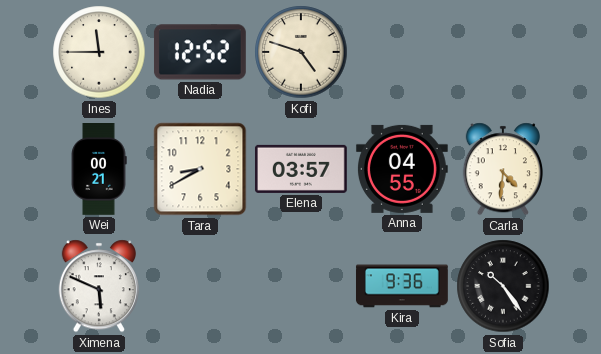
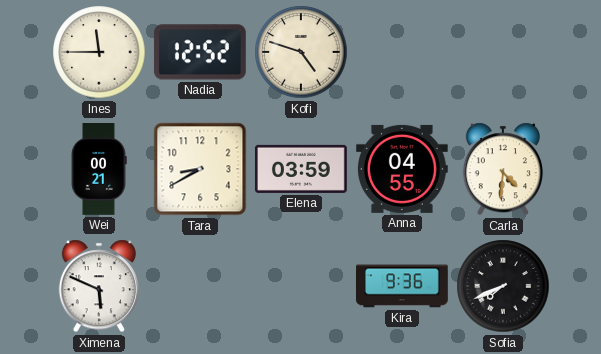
Elena: 03:57 -> 03:59 (301, 169)
Sofia: 10:24 -> 7:41 (503, 286)
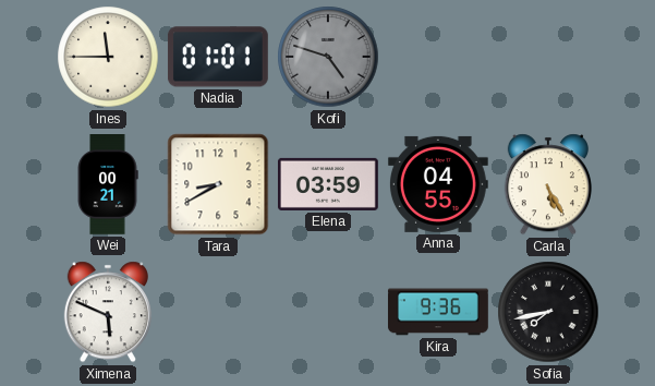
Nadia: 12:52 -> 01:01 (218, 57)
Kofi dial: cream -> grey (328, 57)
Carla: 4:31 -> 5:25 (548, 184)
Sofia: 7:41 -> 7:43 (548, 312)
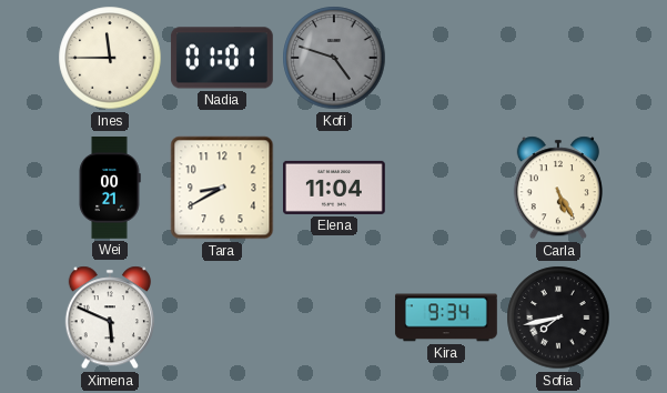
Elena: 03:59 -> 11:04 (334, 188)
Anna: 04:55 -> none (438, 184)
Kira: 9:36 -> 9:34 (446, 318)
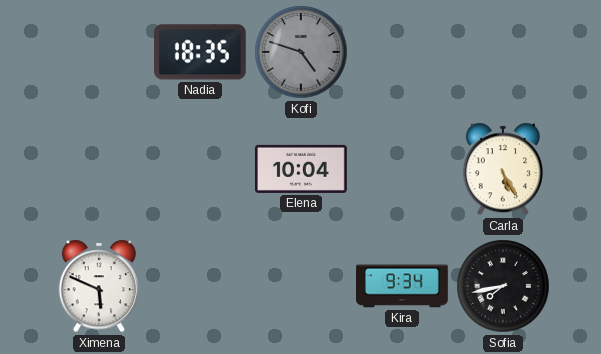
Ines: 11:45 -> none (110, 58)
Nadia: 01:01 -> 18:35 (200, 52)
Wei: 00:21 -> none (110, 189)
Tara: 8:40 -> none (222, 188)
Elena: 11:04 -> 10:04 (301, 169)
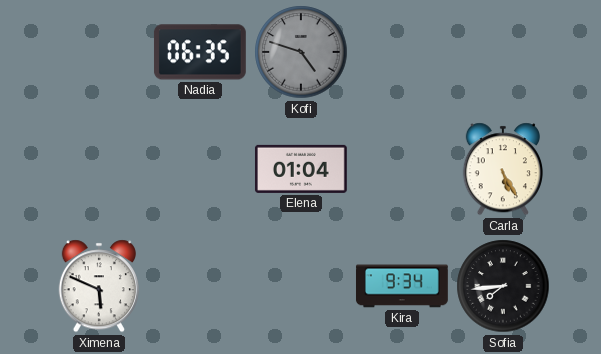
Nadia: 18:35 -> 06:35 (200, 52)
Elena: 10:04 -> 01:04 (301, 169)
Sofia: 7:43 -> 7:44 (503, 286)
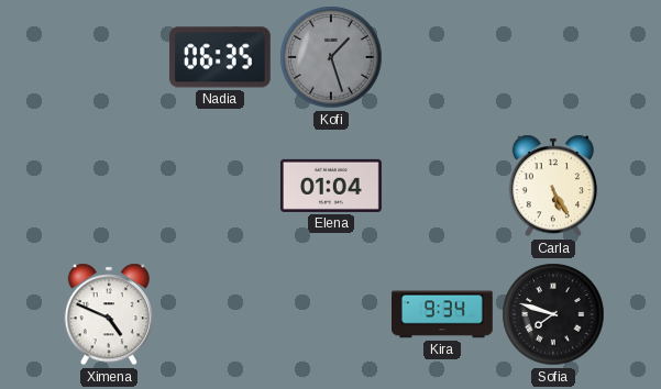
Kofi: 4:48 -> 1:27 (331, 57)
Ximena: 5:49 -> 4:49 (109, 314)
Sofia: 7:44 -> 7:48 (553, 314)
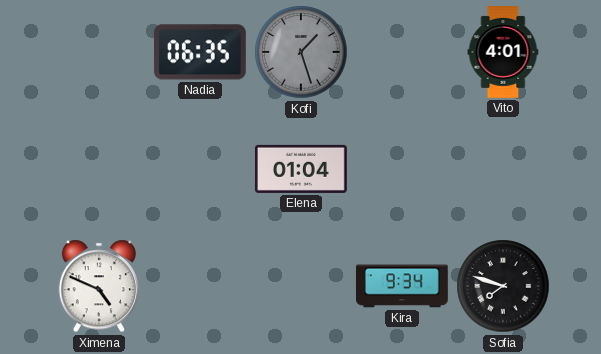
Vito: none -> 4:01 (503, 53)
Carla: 5:25 -> none (553, 186)
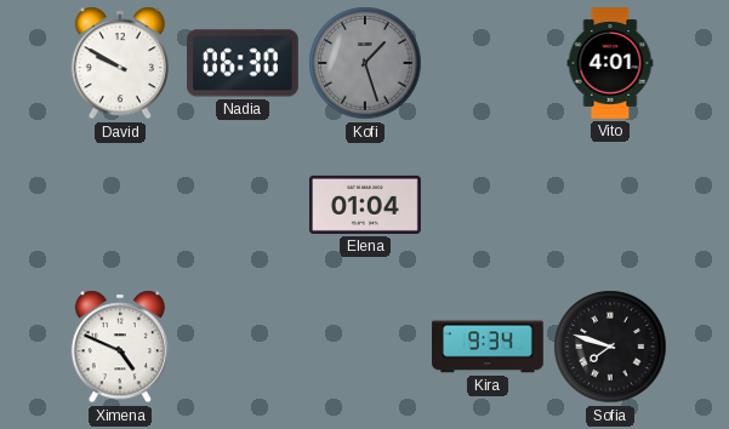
David: none -> 9:50 (120, 63)
Nadia: 06:35 -> 06:30 (243, 63)
